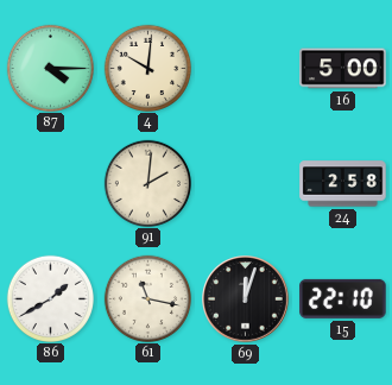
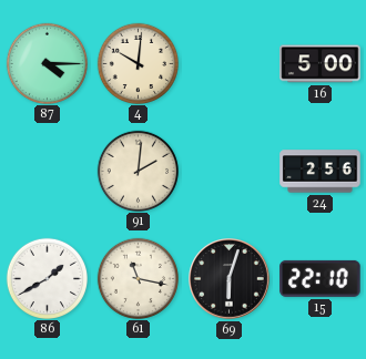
24: 2:58 -> 2:56 (321, 172)
69: 12:03 -> 6:03 (230, 279)
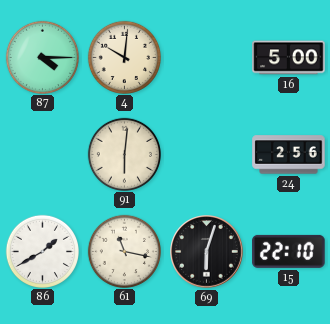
91: 2:01 -> 6:01 (124, 154)
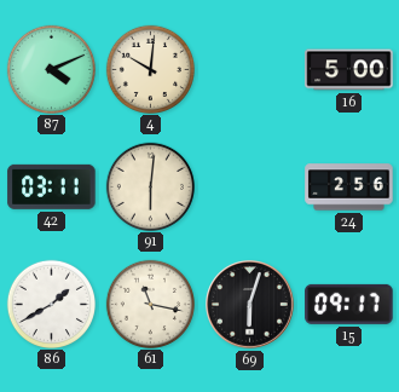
87: 4:15 -> 4:11 (51, 69)
42: none -> 03:11 (52, 186)
15: 22:10 -> 09:17 (349, 304)
